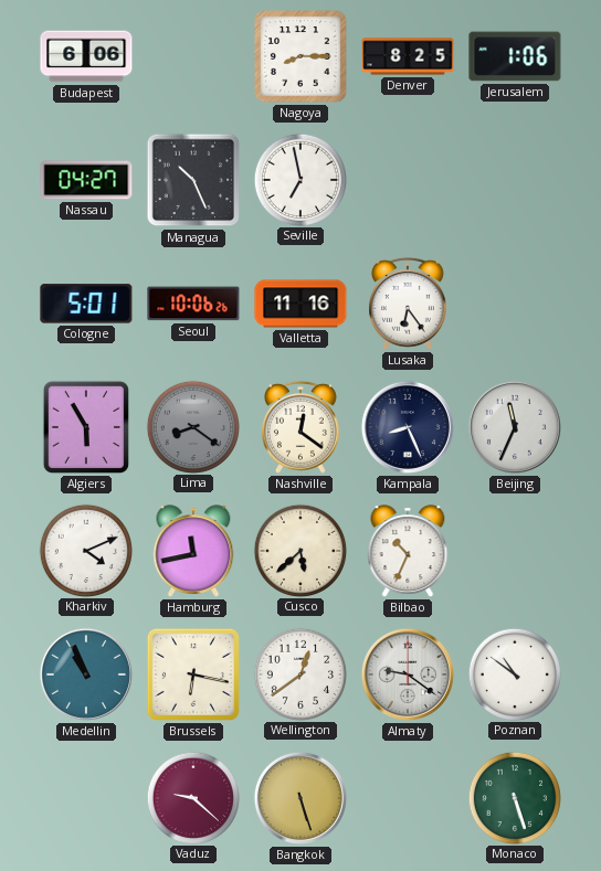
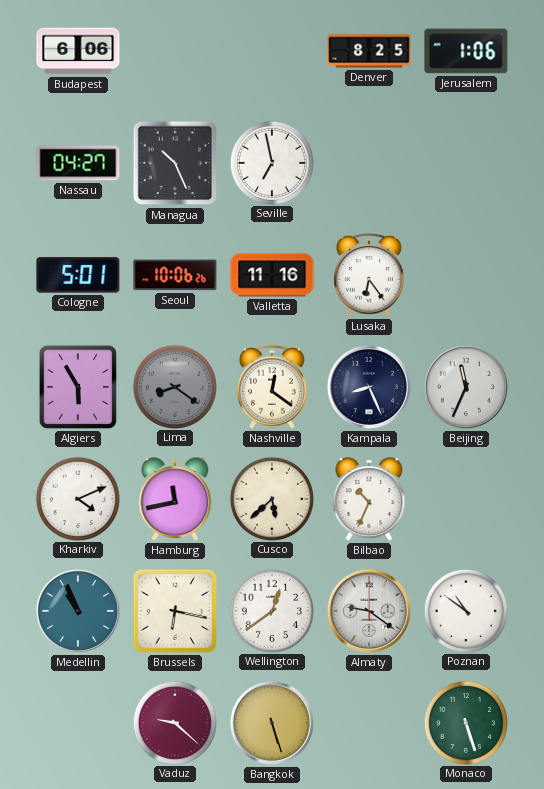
Nagoya: 8:15 -> none (300, 56)
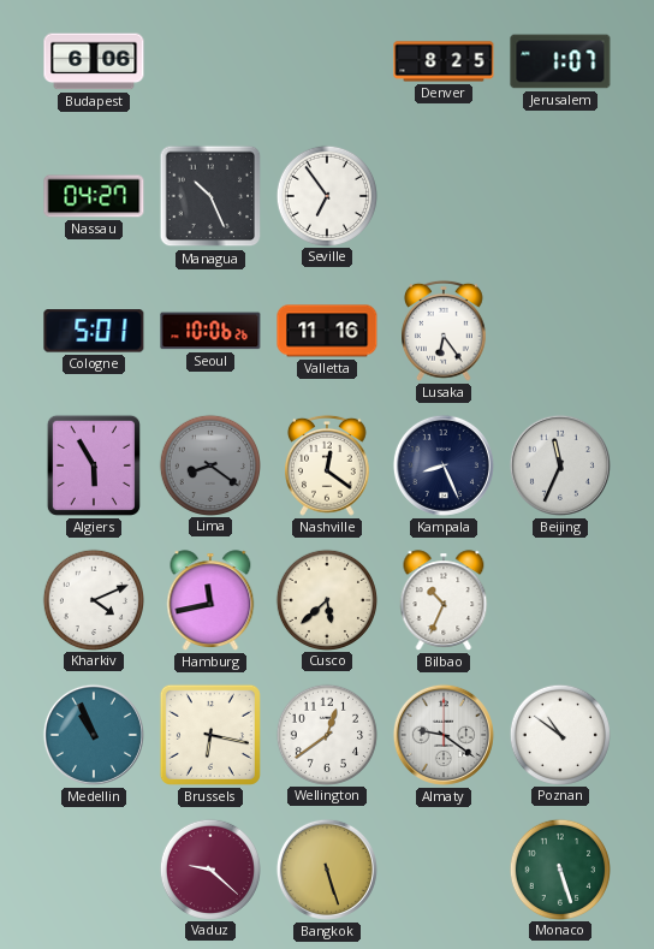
Jerusalem: 1:06 -> 1:07 (560, 61)
Seville: 6:58 -> 6:54 (326, 195)
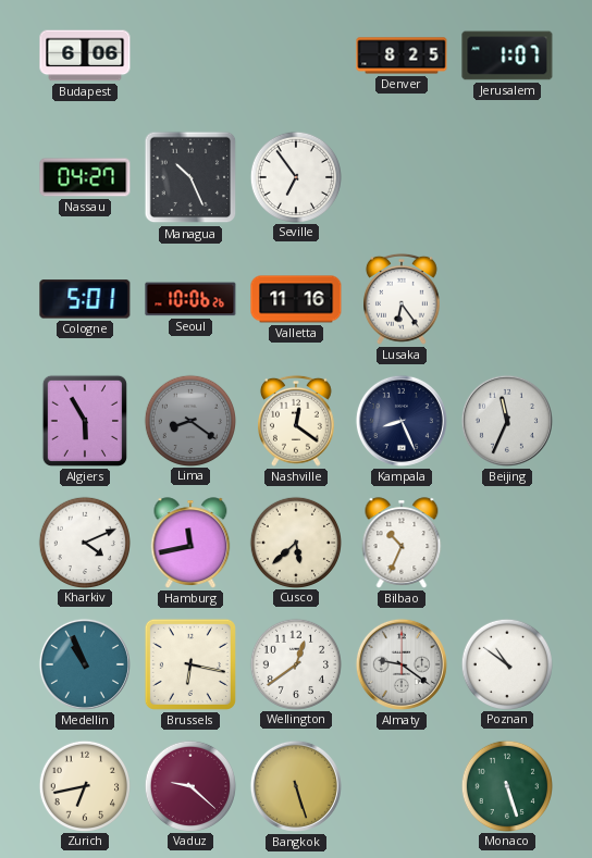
Zurich: none -> 6:43 (84, 785)
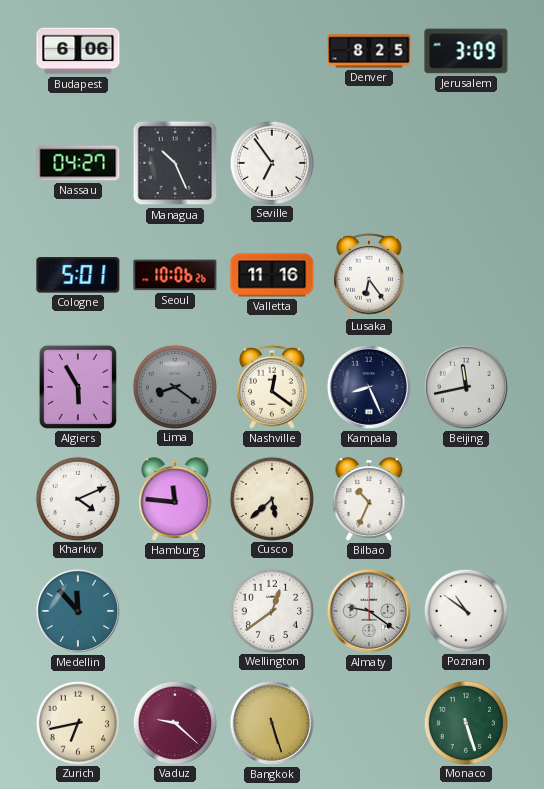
Jerusalem: 1:07 -> 3:09 (466, 51)
Beijing: 11:34 -> 11:43 (466, 387)
Hamburg: 11:43 -> 11:46 (175, 499)
Medellin: 10:56 -> 11:53 (78, 611)
Brussels: 6:17 -> none (190, 664)
